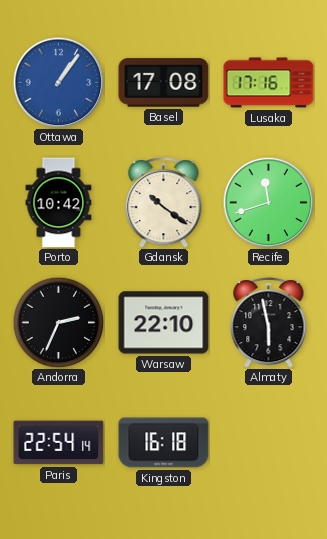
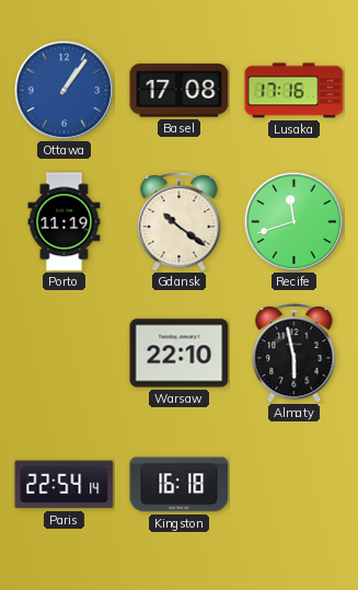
Porto: 10:42 -> 11:19 (65, 222)
Andorra: 2:34 -> none (58, 322)
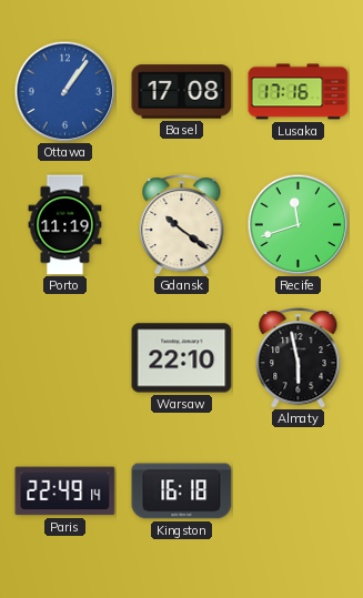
Paris: 22:54 -> 22:49 (65, 491)
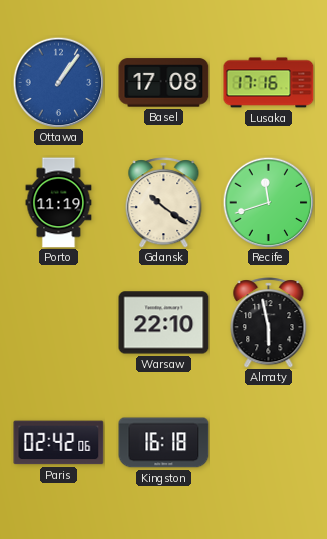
Paris: 22:49 -> 02:42 (59, 443)
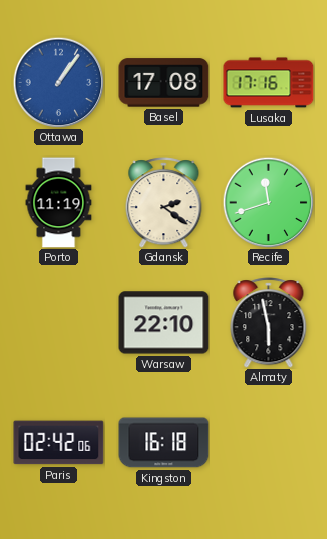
Gdansk: 10:21 -> 2:21 (164, 203)
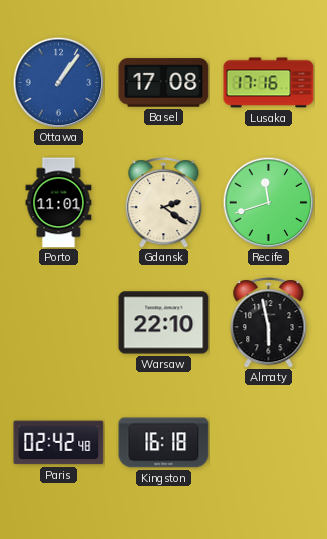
Porto: 11:19 -> 11:01 (59, 203)
Paris: 02:42:06 -> 02:42:48 (59, 443)
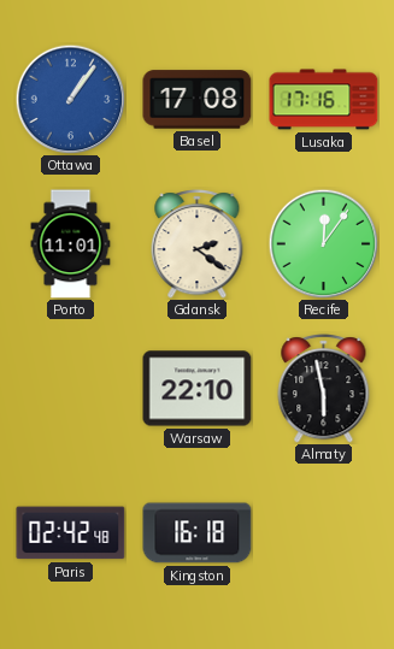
Recife: 11:42 -> 12:06 (323, 243)
